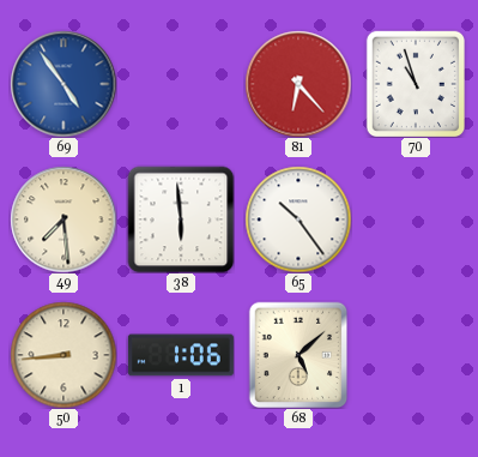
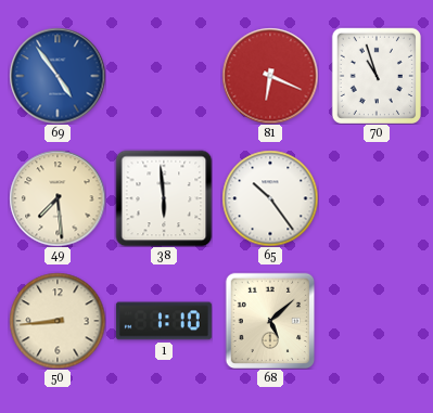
81: 6:23 -> 6:19 (270, 76)
1: 1:06 -> 1:10 (164, 321)
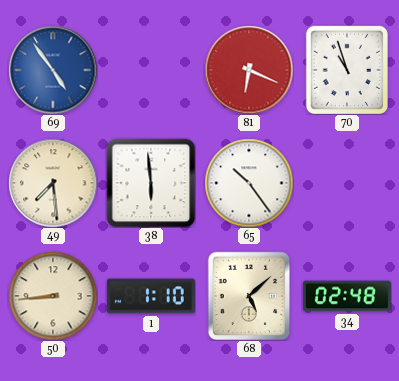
34: none -> 02:48 (347, 296)
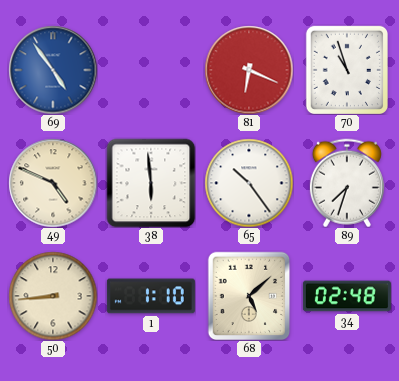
49: 7:29 -> 4:49 (53, 183)
89: none -> 7:33 (347, 183)
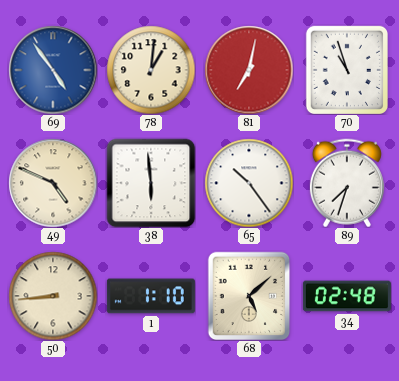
78: none -> 1:01 (151, 70)
81: 6:19 -> 7:02 (249, 70)
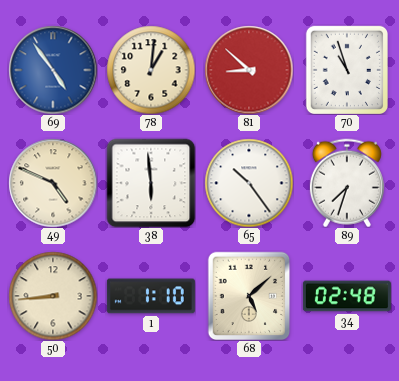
81: 7:02 -> 8:52 (249, 70)
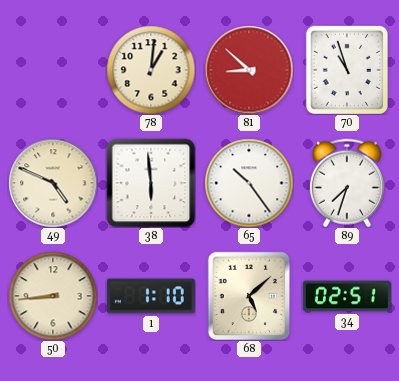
69: 4:54 -> none (53, 70)
34: 02:48 -> 02:51 (347, 296)
